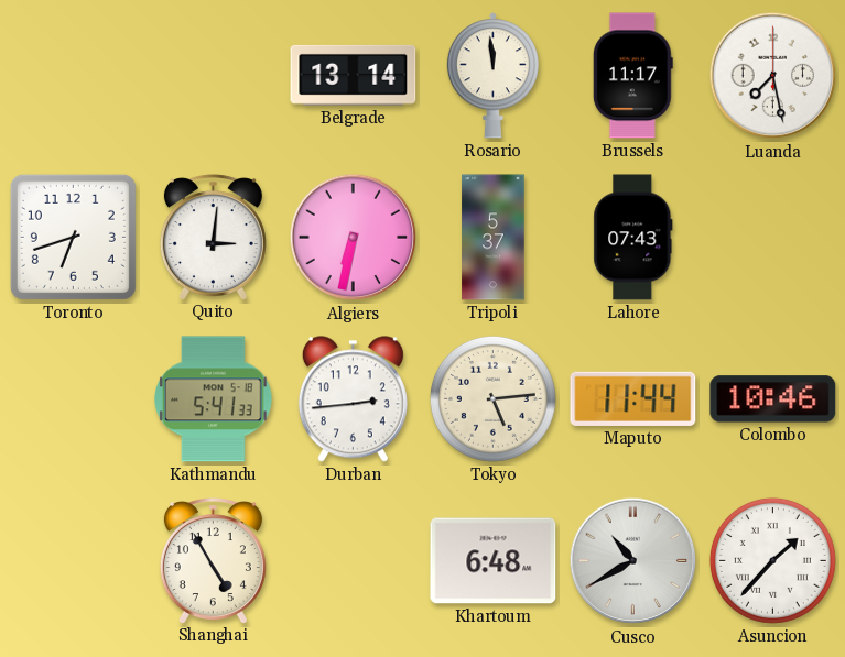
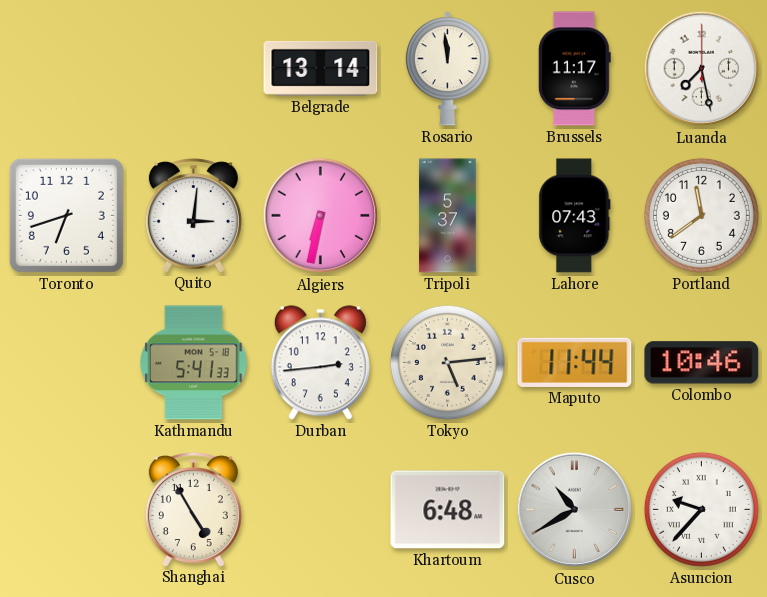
Portland: none -> 11:39 (701, 215)
Asuncion: 1:37 -> 9:37 (701, 509)
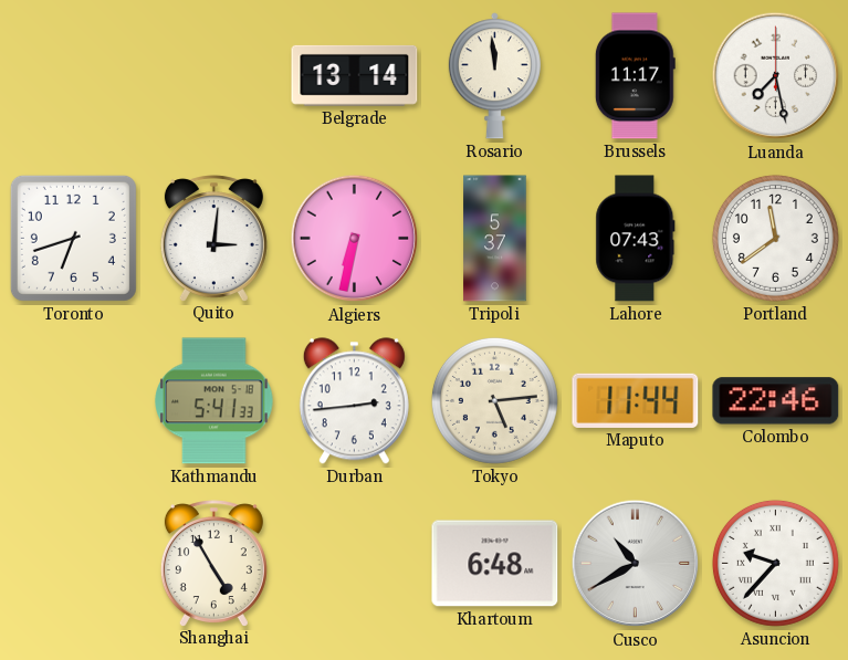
Colombo: 10:46 -> 22:46 (776, 401)
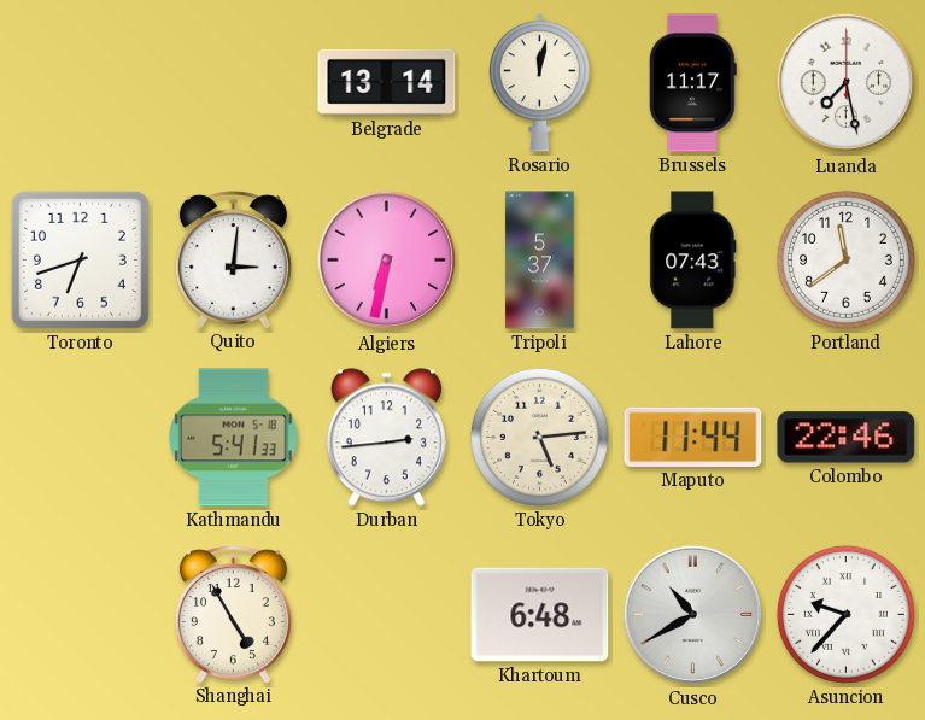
Rosario: 11:59 -> 12:02 (539, 83)
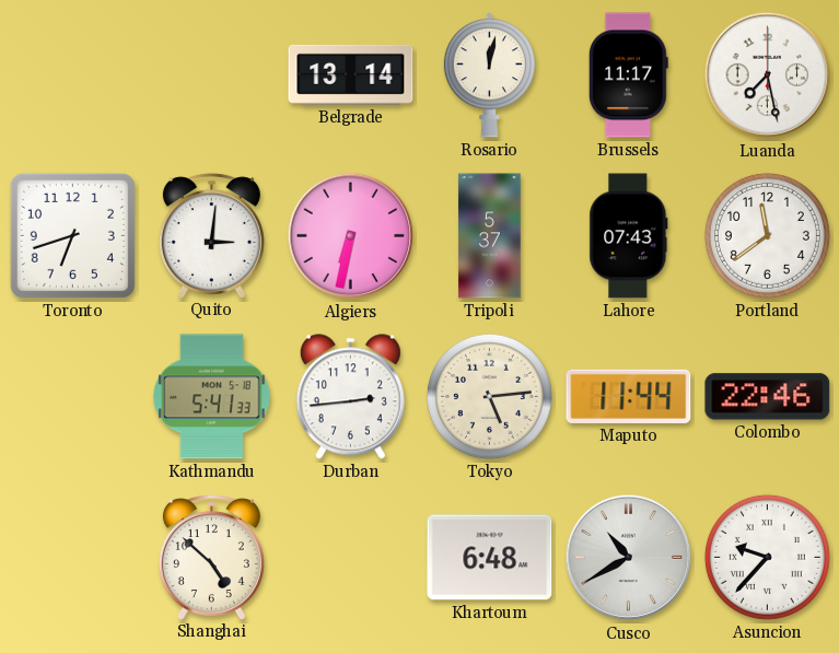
Shanghai: 4:55 -> 4:52 (211, 557)
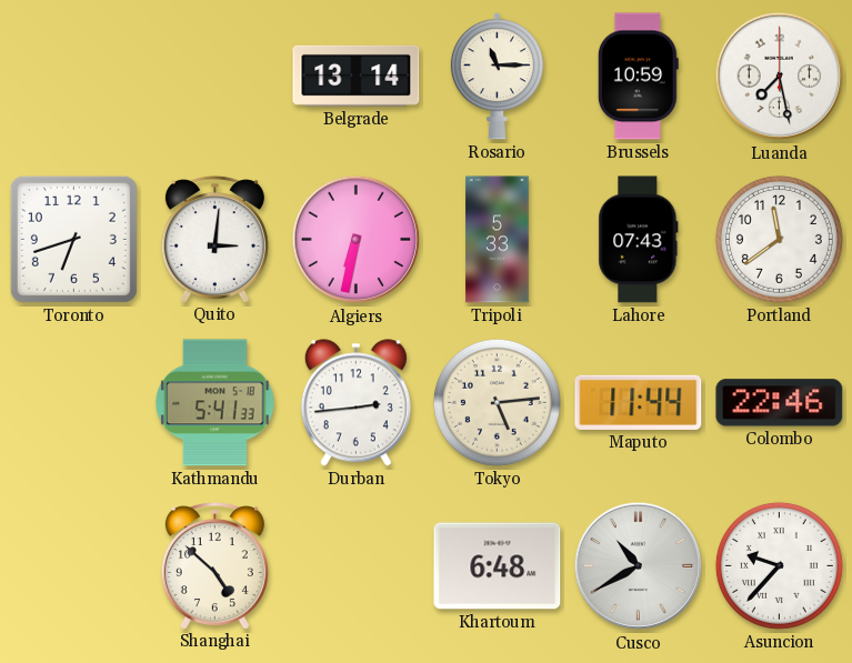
Rosario: 12:02 -> 11:15 (497, 77)
Brussels: 11:17 -> 10:59 (638, 77)
Tripoli: 5:37 -> 5:33 (498, 240)
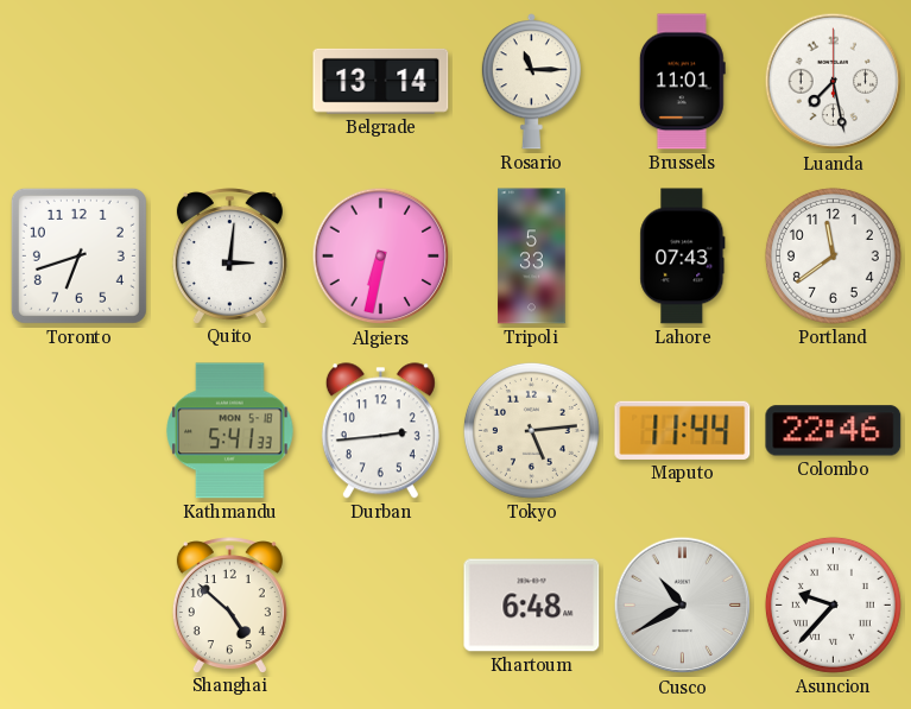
Brussels: 10:59 -> 11:01 (682, 82)
